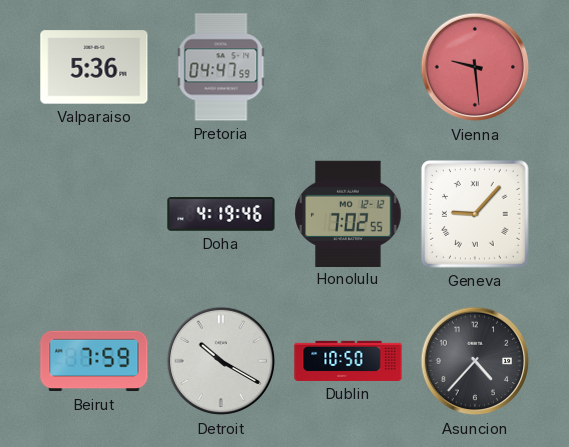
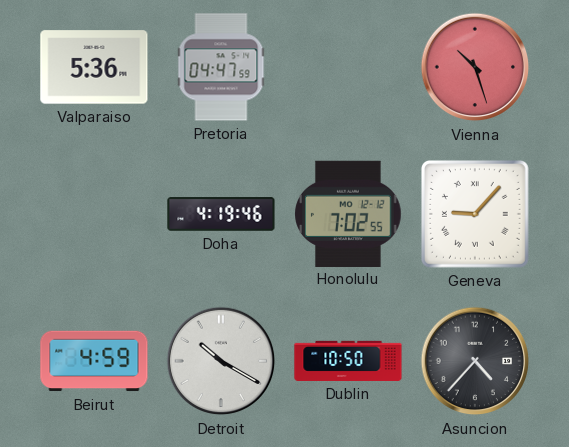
Vienna: 9:29 -> 10:27 (475, 67)
Beirut: 7:59 -> 4:59 (94, 361)
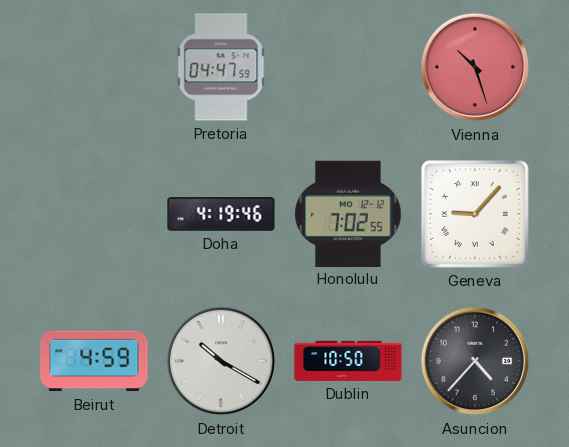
Valparaiso: 5:36 -> none (94, 67)
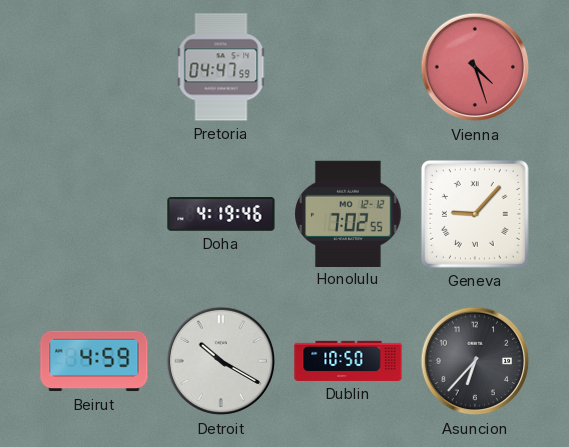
Vienna: 10:27 -> 4:27 (475, 67)
Asuncion: 4:37 -> 6:37 (475, 361)
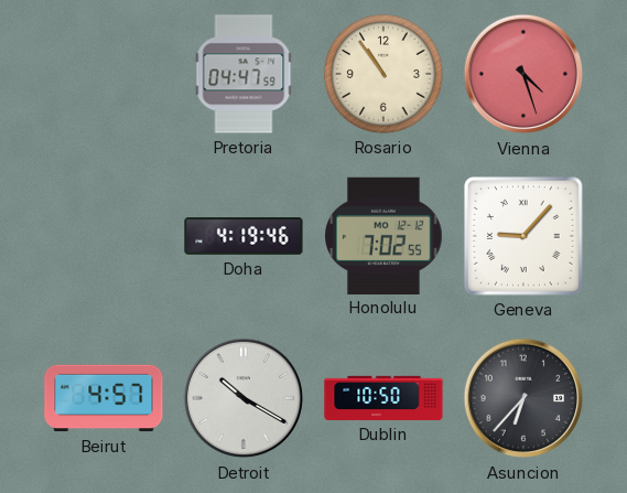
Rosario: none -> 10:54 (383, 74)
Beirut: 4:59 -> 4:57 (104, 398)
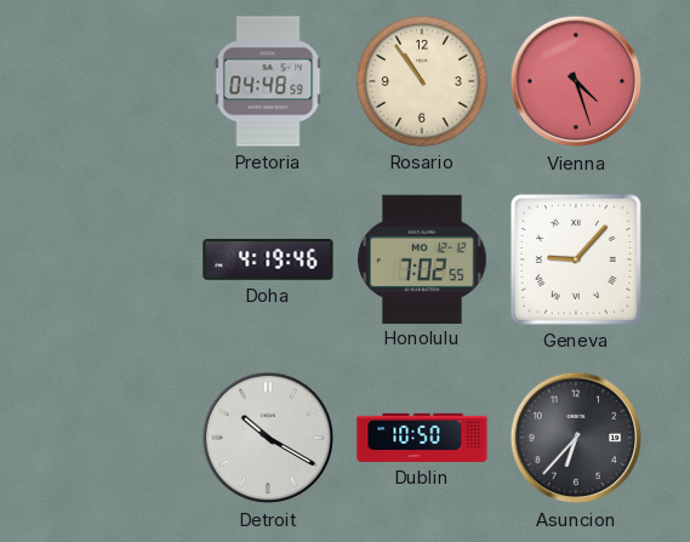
Pretoria: 04:47 -> 04:48 (268, 81)
Beirut: 4:57 -> none (104, 398)
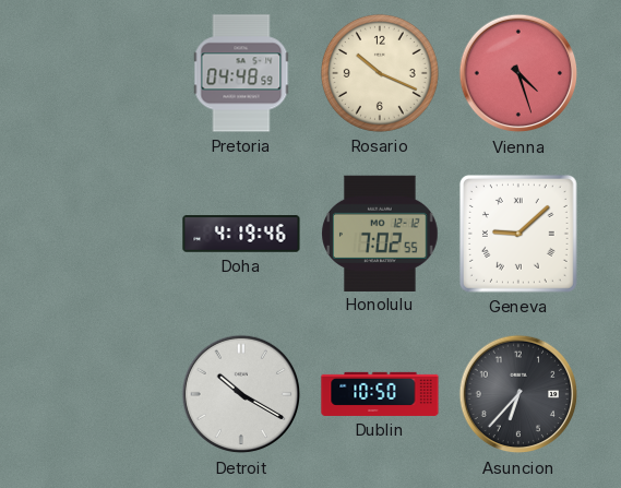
Rosario: 10:54 -> 10:19 (380, 73)
Geneva: 9:07 -> 9:08 (518, 234)
